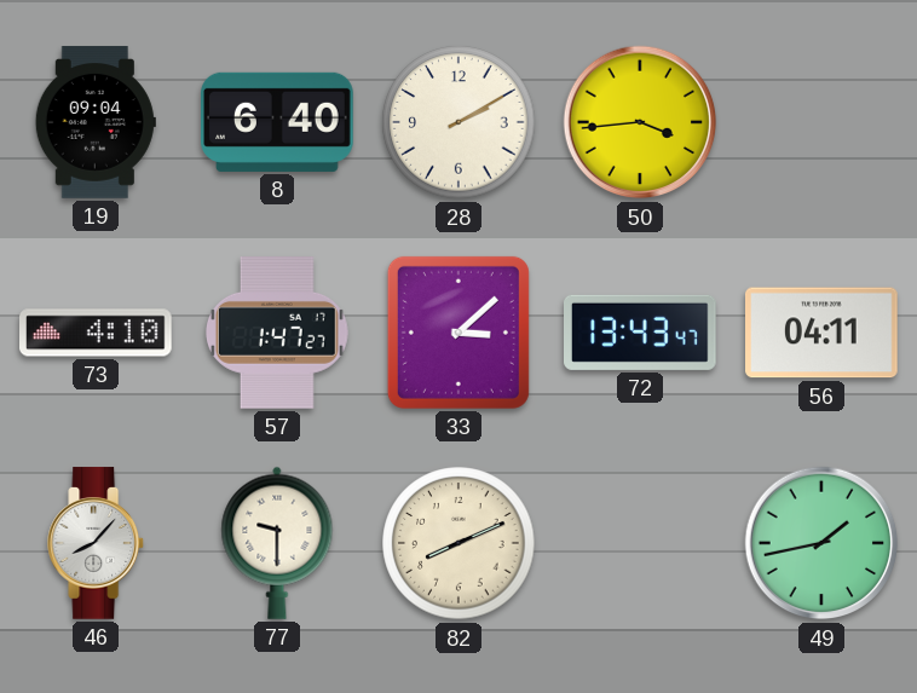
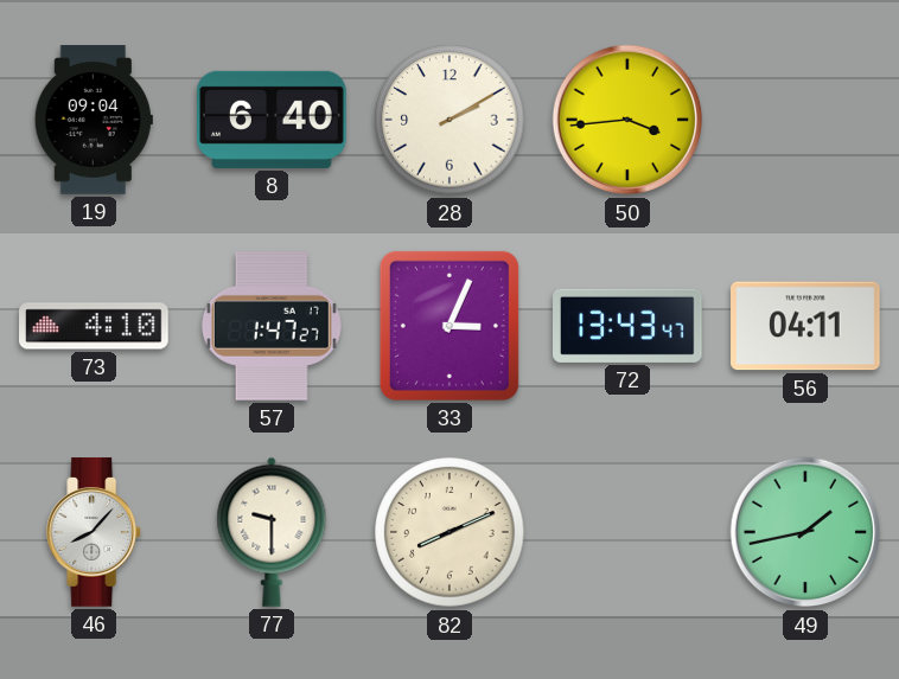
33: 3:08 -> 3:04 (449, 326)
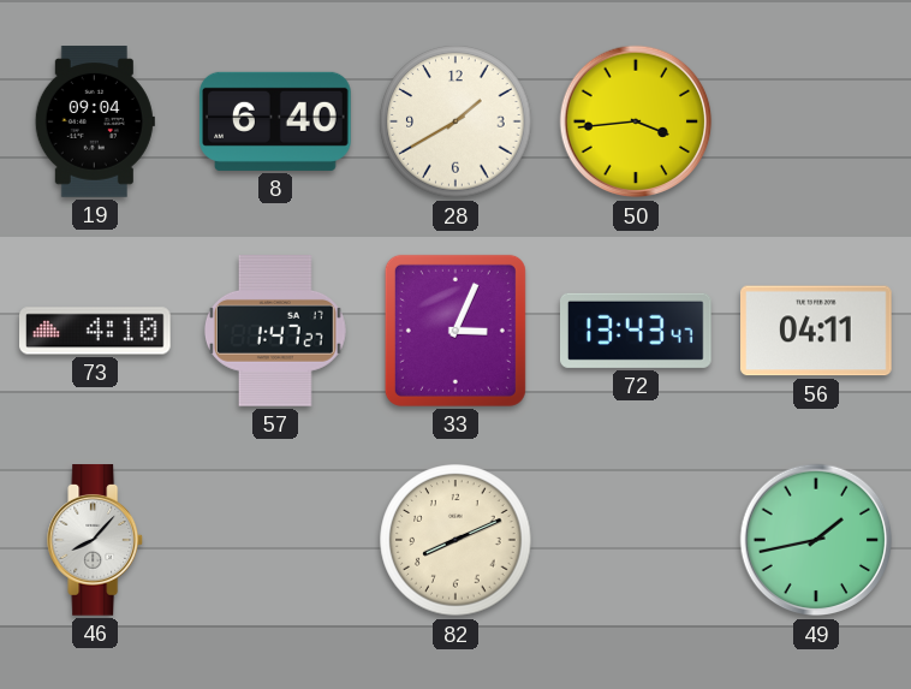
28: 2:10 -> 1:40 (455, 121)
77: 9:30 -> none (272, 532)
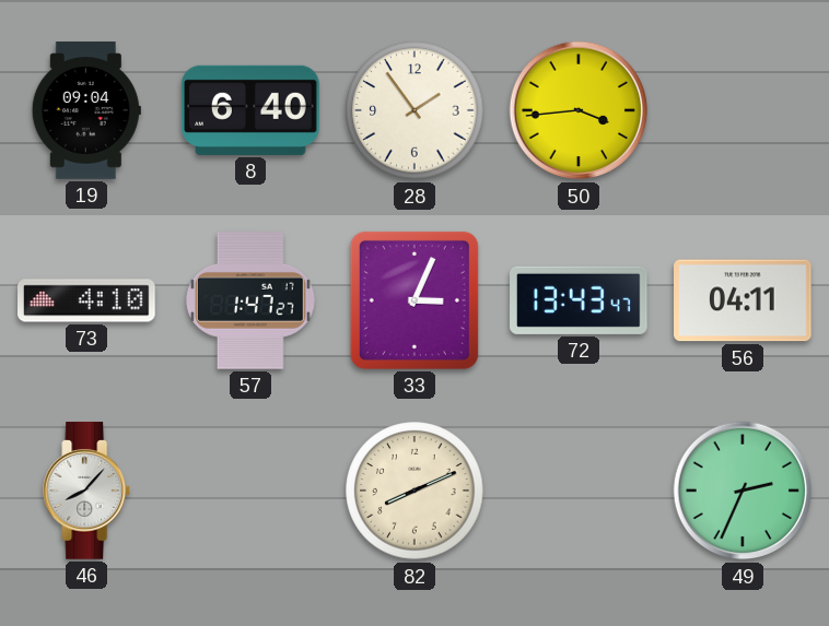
28: 1:40 -> 1:54 (414, 110)
49: 1:43 -> 2:34 (743, 491)
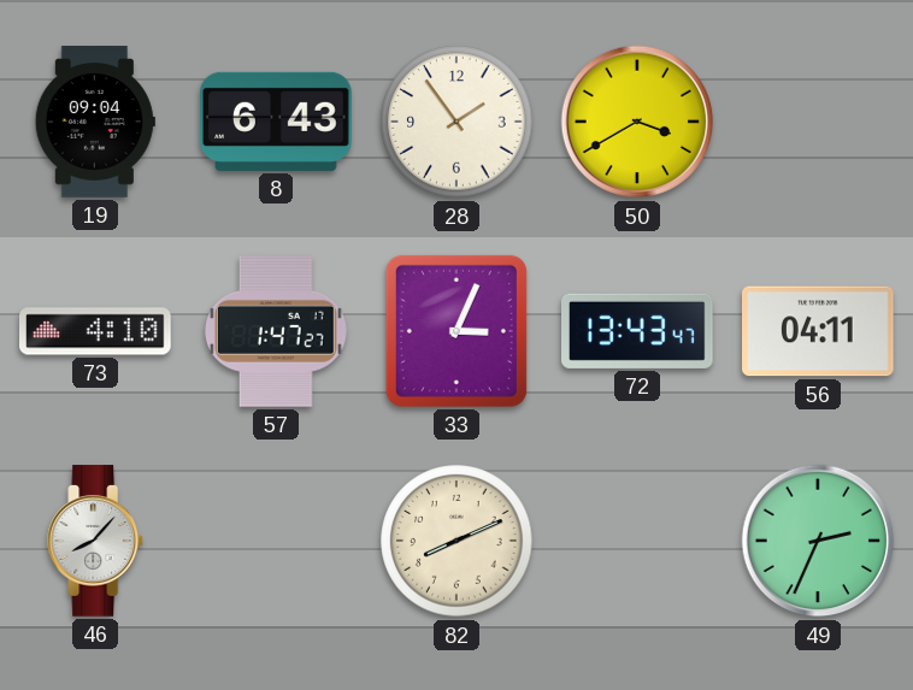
8: 6:40 -> 6:43 (276, 122)
50: 3:44 -> 3:40 (637, 122)
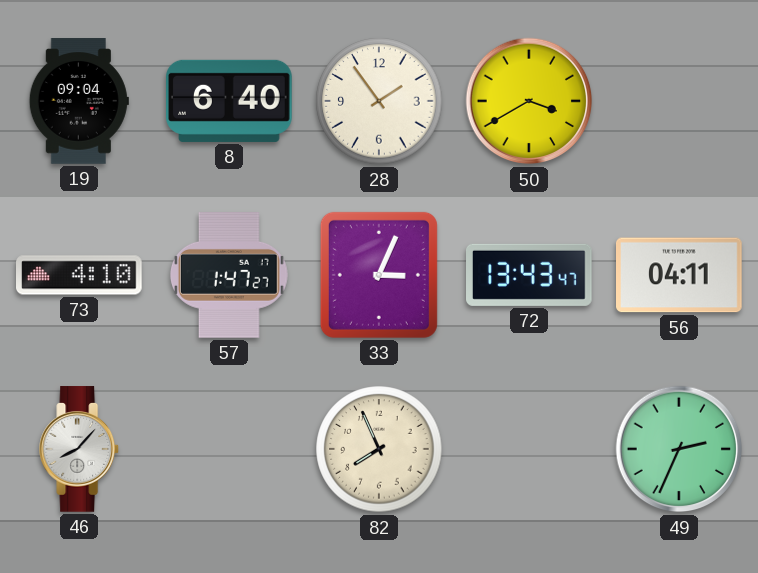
8: 6:43 -> 6:40 (229, 101)
82: 8:11 -> 7:56 (379, 449)
